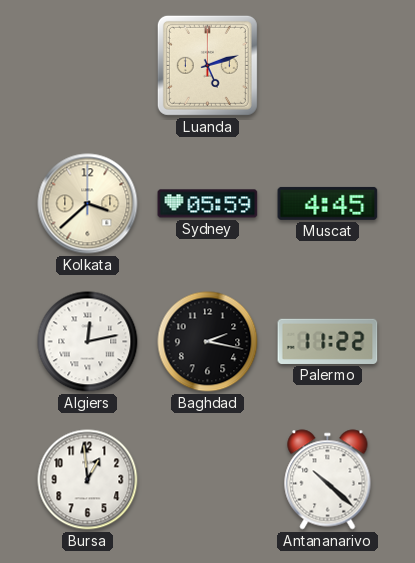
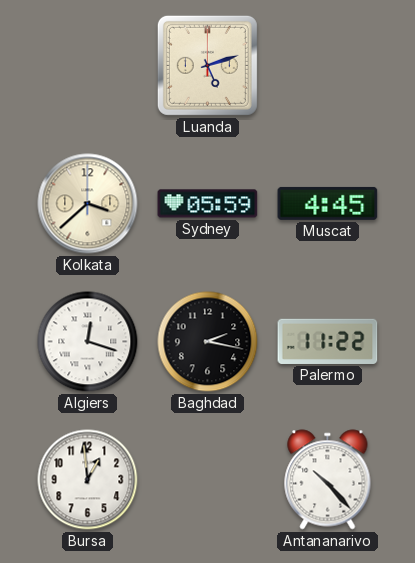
Algiers: 12:13 -> 12:18 (88, 342)
Antananarivo: 10:22 -> 10:23 (328, 480)
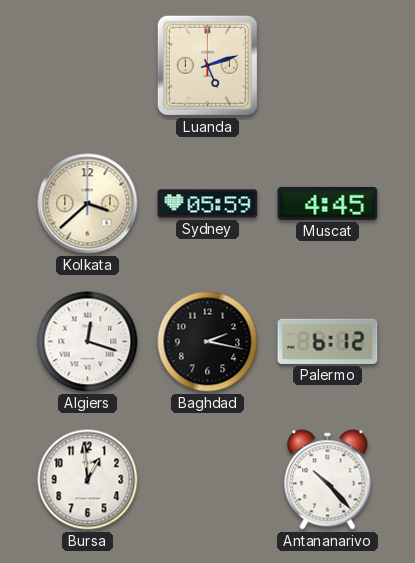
Palermo: 11:22 -> 6:12 (328, 341)
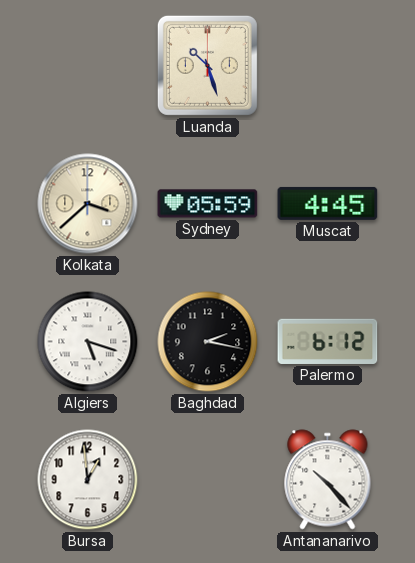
Luanda: 5:12 -> 10:27 (207, 65)
Algiers: 12:18 -> 5:18 (88, 342)
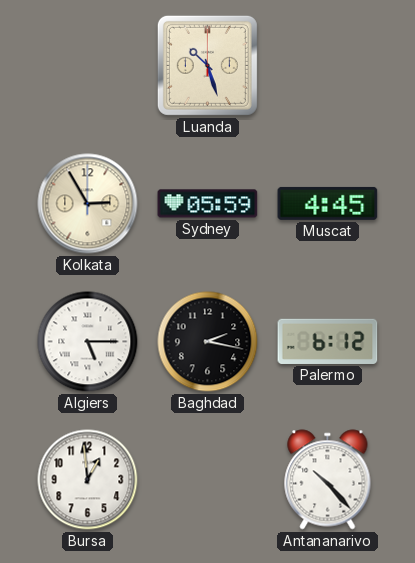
Kolkata: 3:38 -> 2:55 (88, 204)
Algiers: 5:18 -> 5:15 (88, 342)
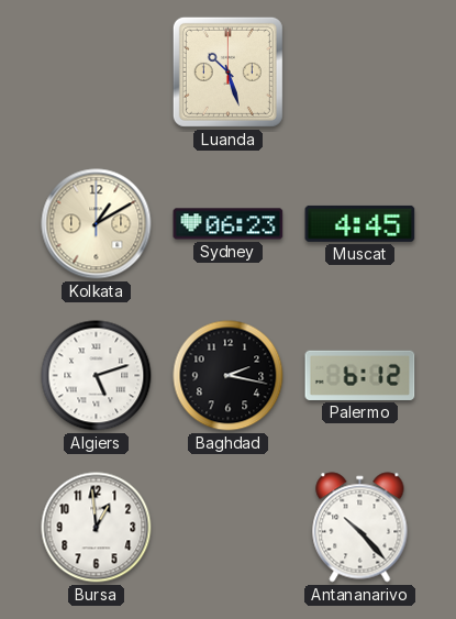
Kolkata: 2:55 -> 1:10 (97, 224)
Sydney: 05:59 -> 06:23 (229, 224)
Algiers: 5:15 -> 5:12 (97, 376)
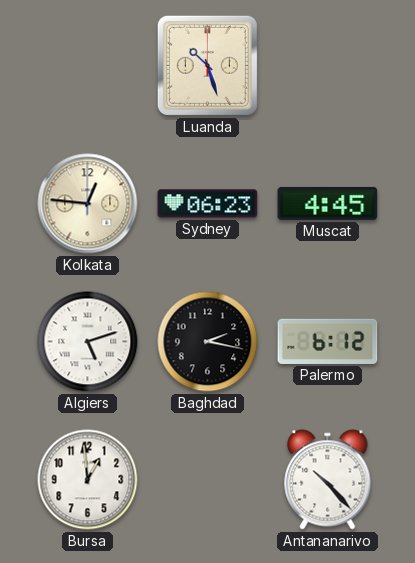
Kolkata: 1:10 -> 12:46 (88, 204)
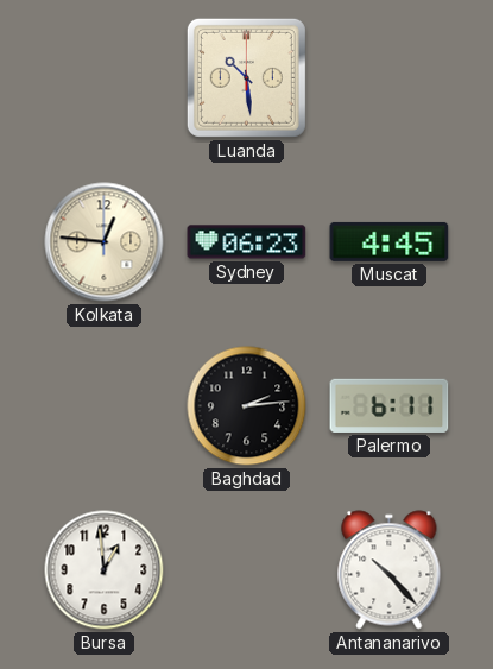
Luanda: 10:27 -> 10:29 (246, 77)
Algiers: 5:12 -> none (88, 342)
Baghdad: 2:17 -> 2:14 (247, 406)
Palermo: 6:12 -> 6:11 (390, 405)
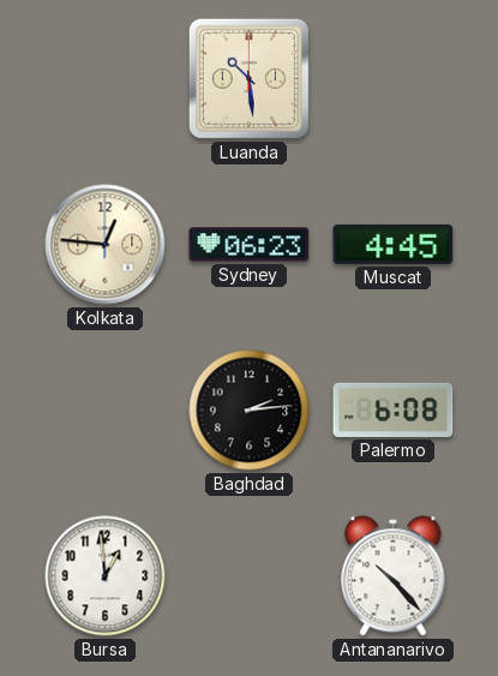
Palermo: 6:11 -> 6:08 (394, 409)
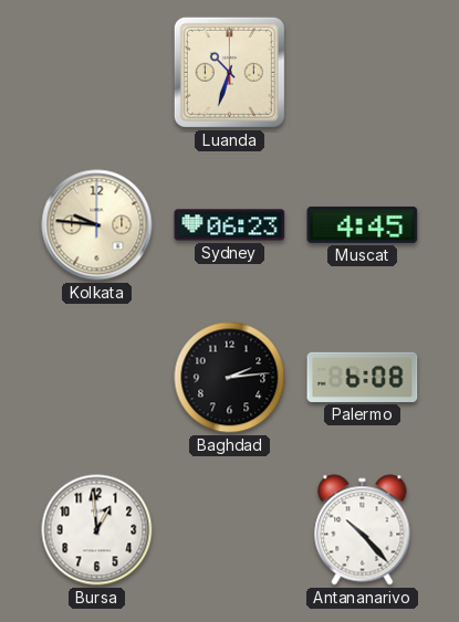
Luanda: 10:29 -> 10:33 (229, 72)
Kolkata: 12:46 -> 9:46 (97, 225)
